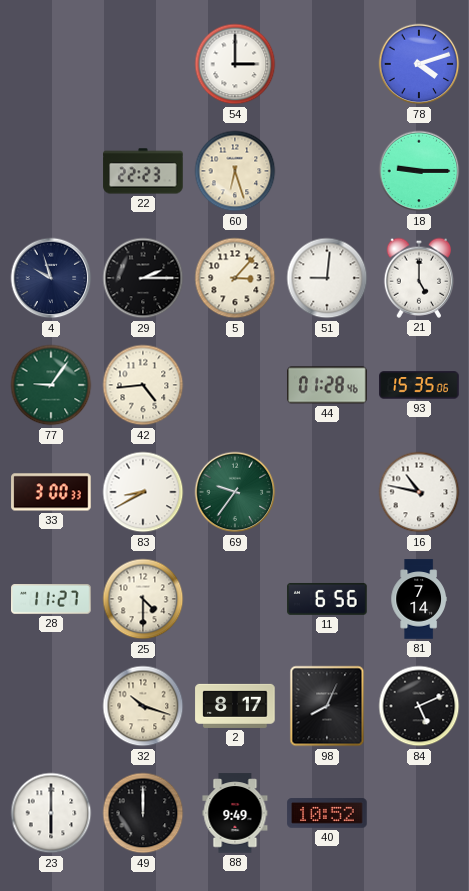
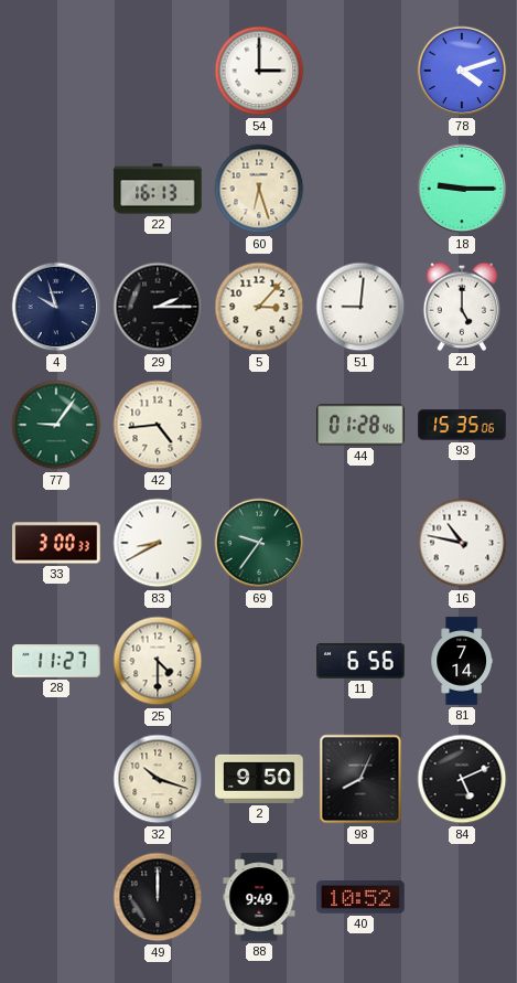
22: 22:23 -> 16:13 (158, 189)
2: 8:17 -> 9:50 (259, 779)
23: 6:00 -> none (51, 813)
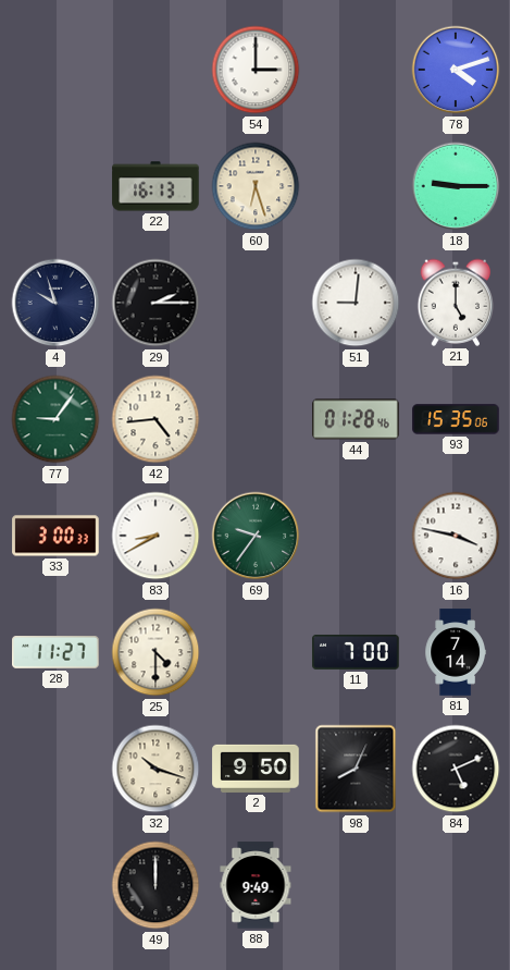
5: 3:07 -> none (259, 307)
16: 10:47 -> 3:47 (456, 536)
11: 6:56 -> 7:00 (356, 652)
40: 10:52 -> none (360, 897)
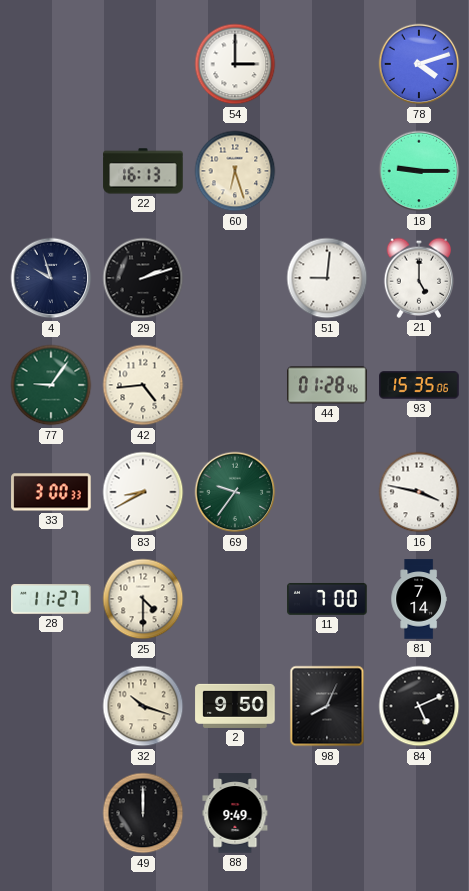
29: 2:15 -> 2:12 (143, 278)
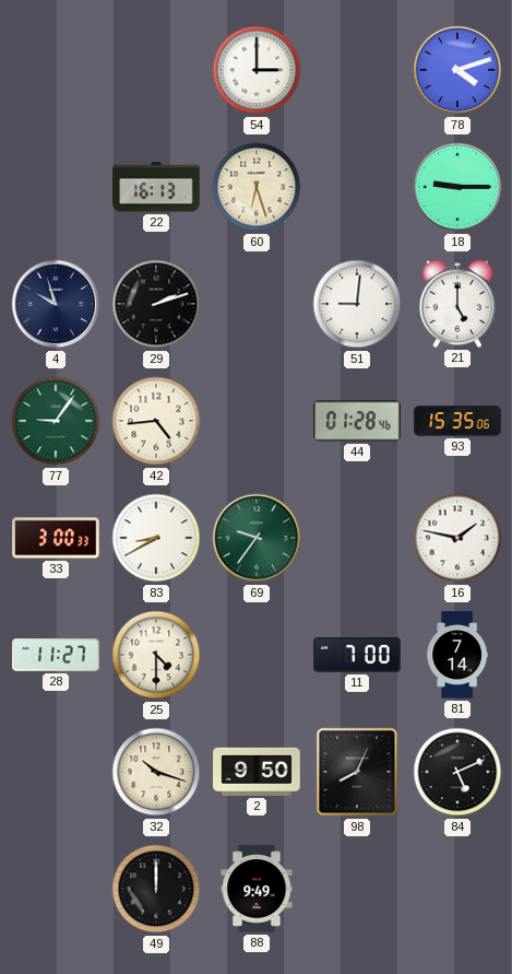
16: 3:47 -> 1:47 (457, 538)
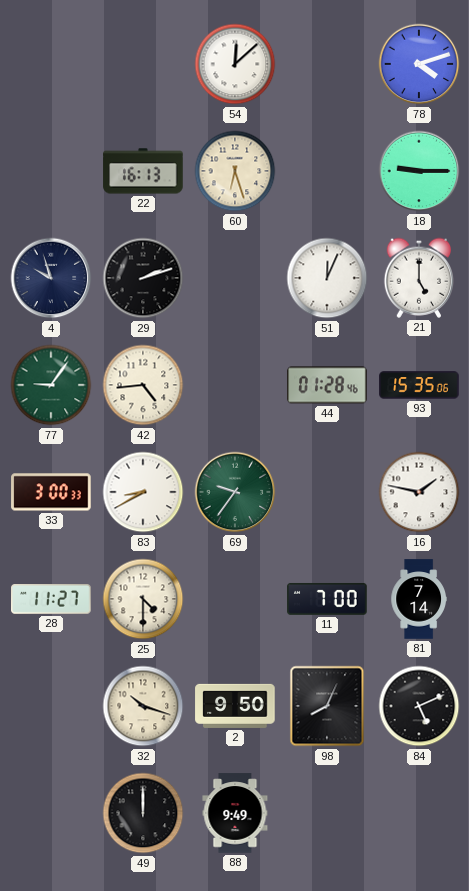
54: 3:00 -> 12:08 (235, 64)
51: 9:01 -> 12:04 (327, 278)
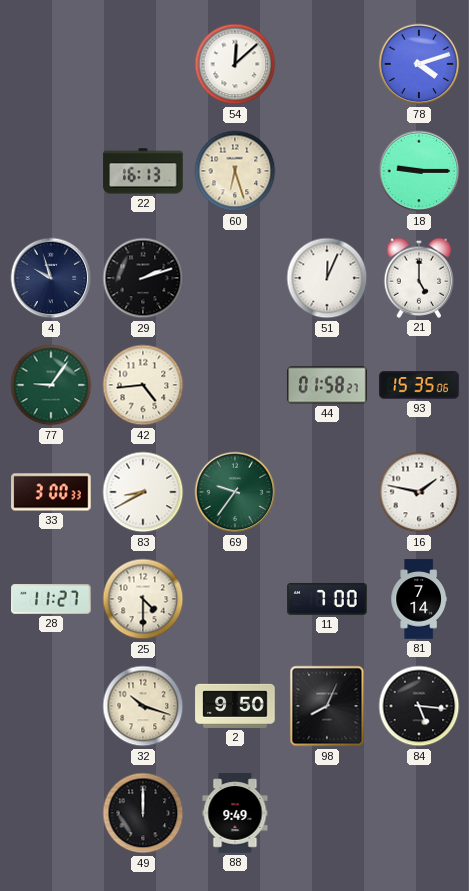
44: 01:28 -> 01:58 (327, 385)
84: 5:11 -> 5:16 (419, 706)
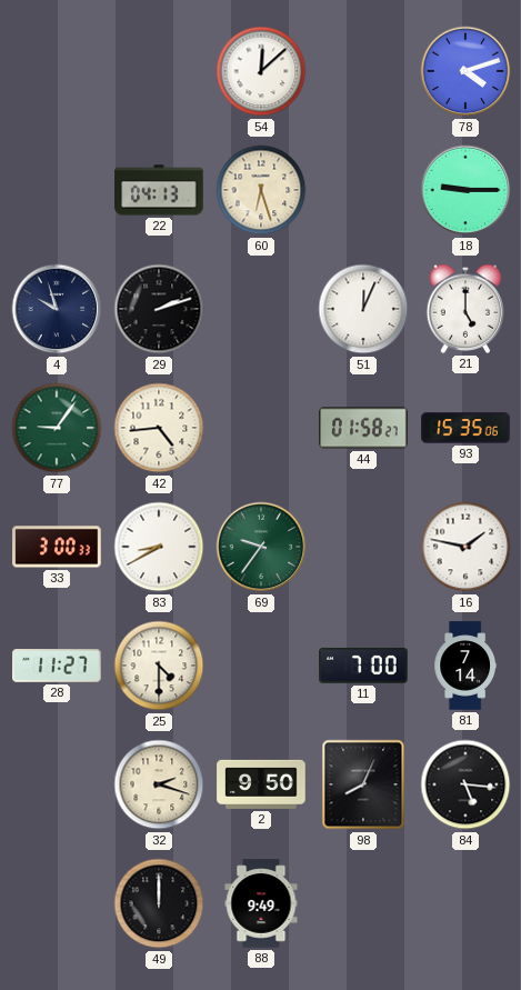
22: 16:13 -> 04:13 (159, 190)
32: 10:18 -> 2:18 (159, 784)
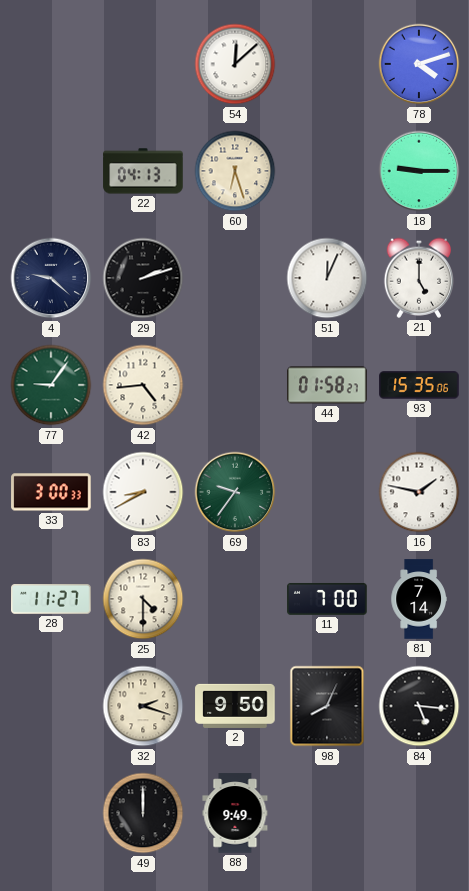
4: 9:57 -> 9:22 (51, 278)
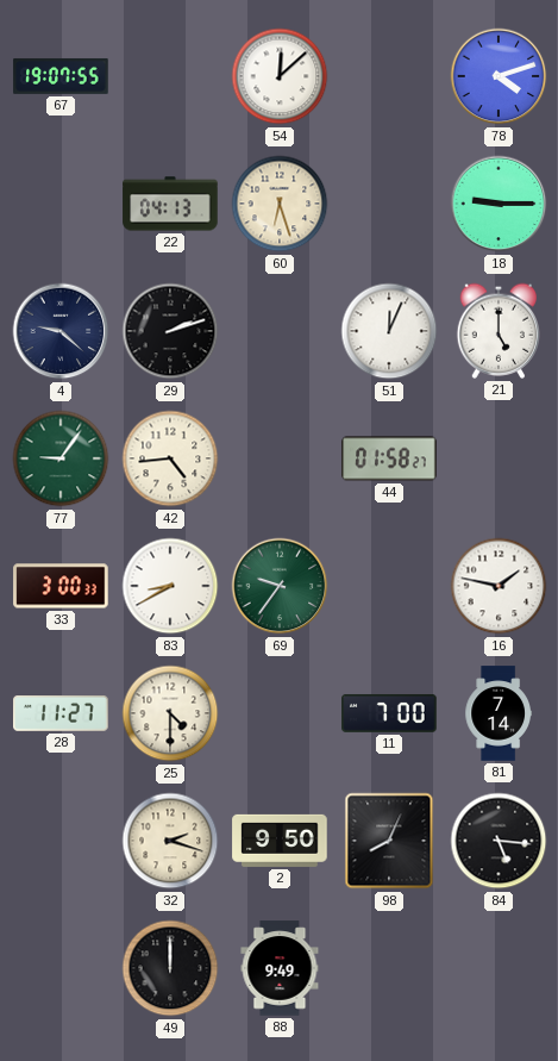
67: none -> 19:07 (61, 76)
93: 15:35 -> none (419, 385)
